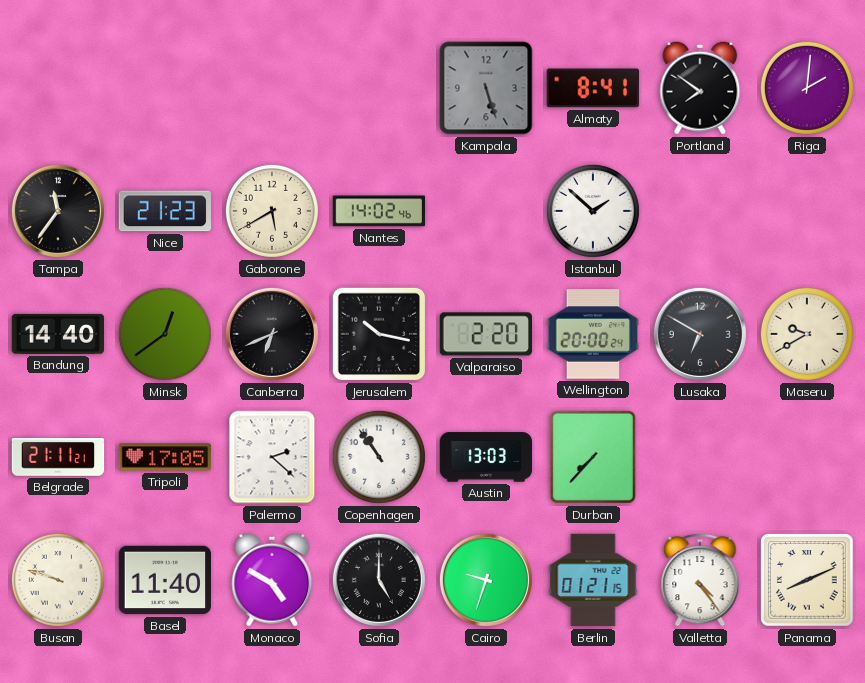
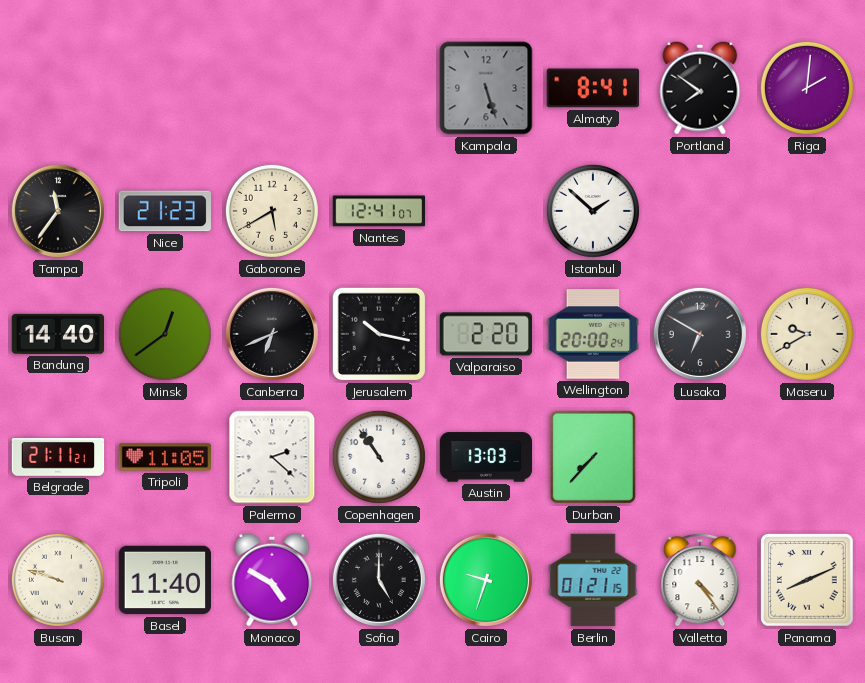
Nantes: 14:02 -> 12:41 (379, 211)
Tripoli: 17:05 -> 11:05 (165, 457)
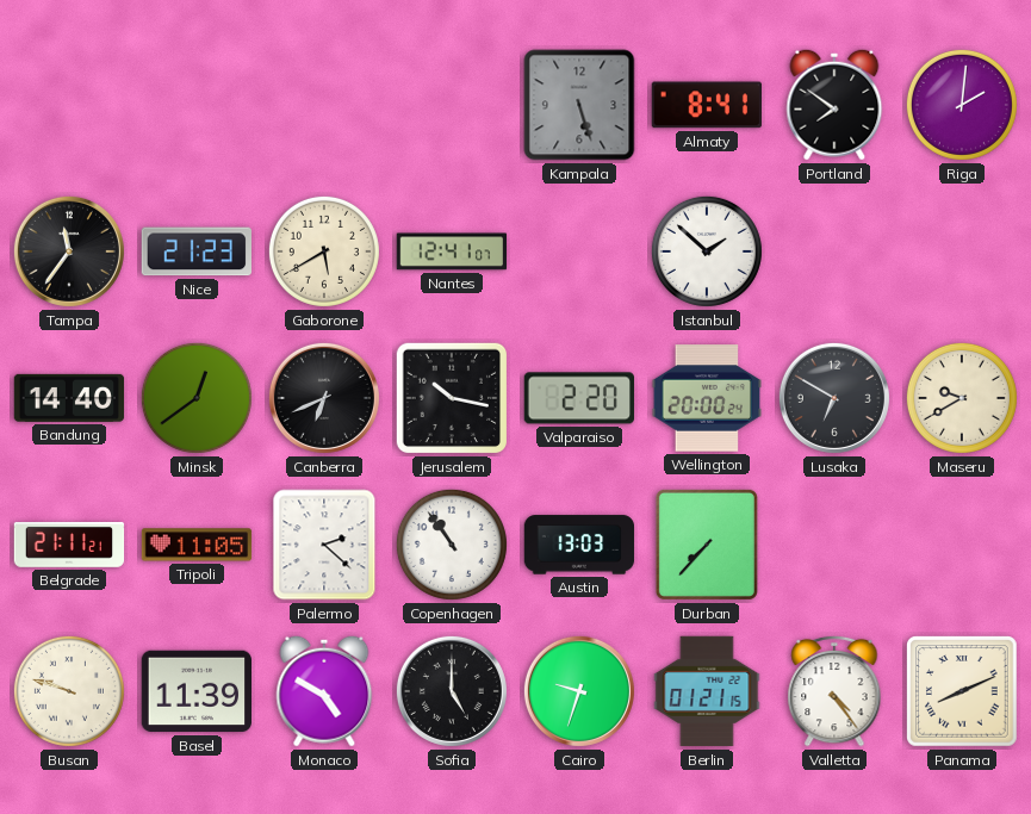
Basel: 11:40 -> 11:39 (195, 691)
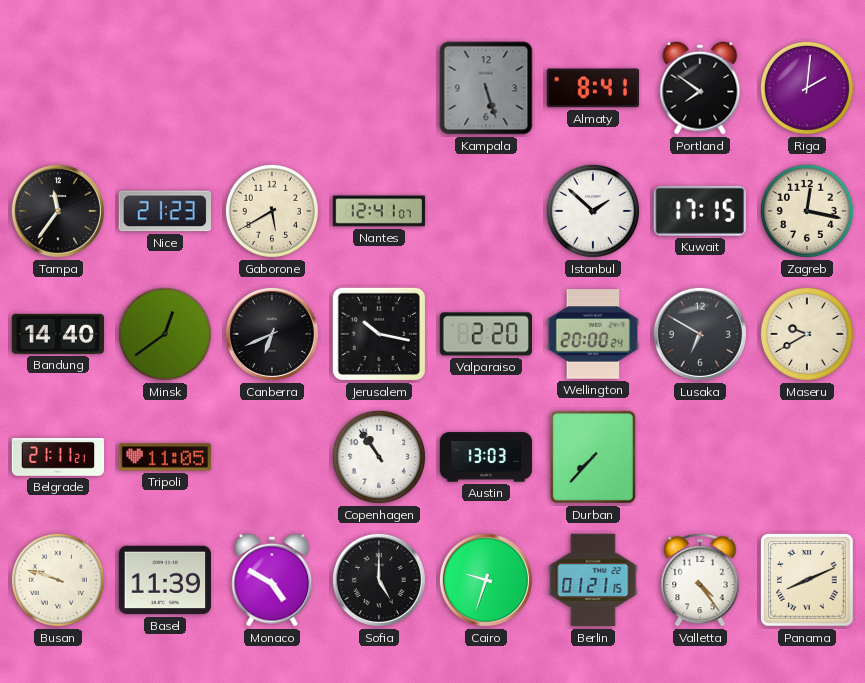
Kuwait: none -> 17:15 (700, 211)
Zagreb: none -> 12:17 (807, 211)
Palermo: 2:22 -> none (324, 545)
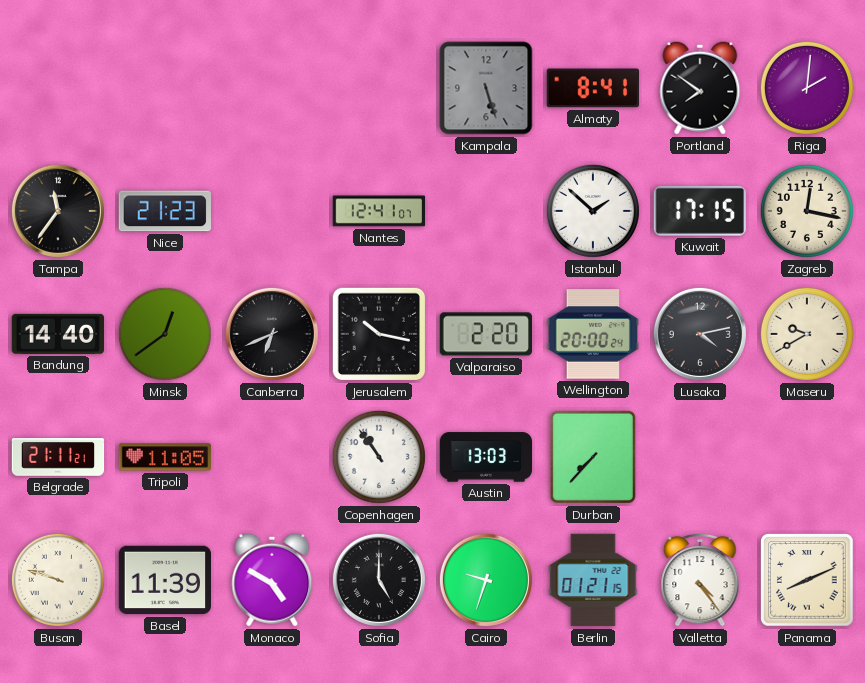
Gaborone: 5:40 -> none (272, 211)
Lusaka: 6:50 -> 4:13 (700, 334)
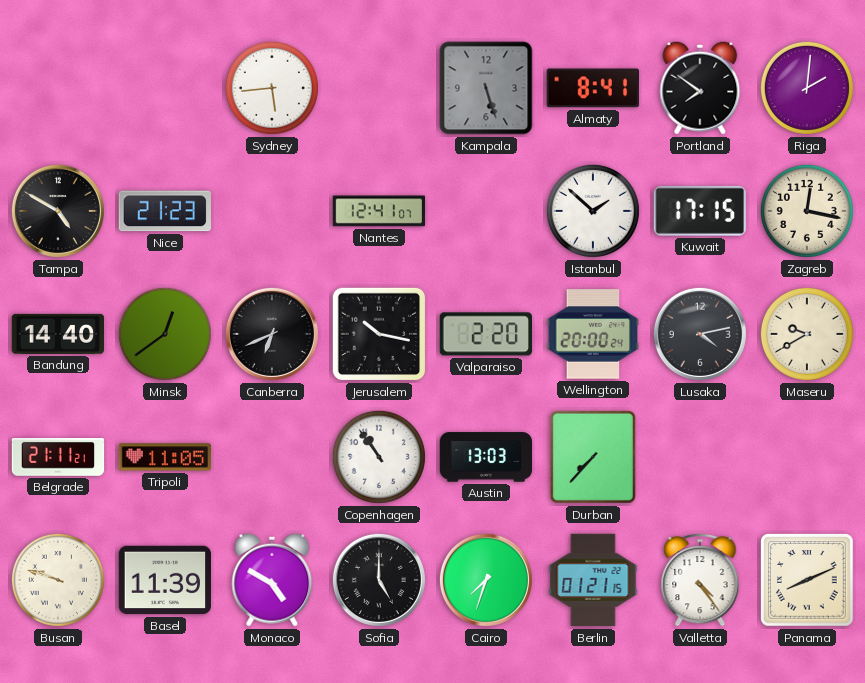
Sydney: none -> 5:44 (272, 88)
Tampa: 11:36 -> 4:50 (58, 211)
Cairo: 9:33 -> 7:33 (486, 580)
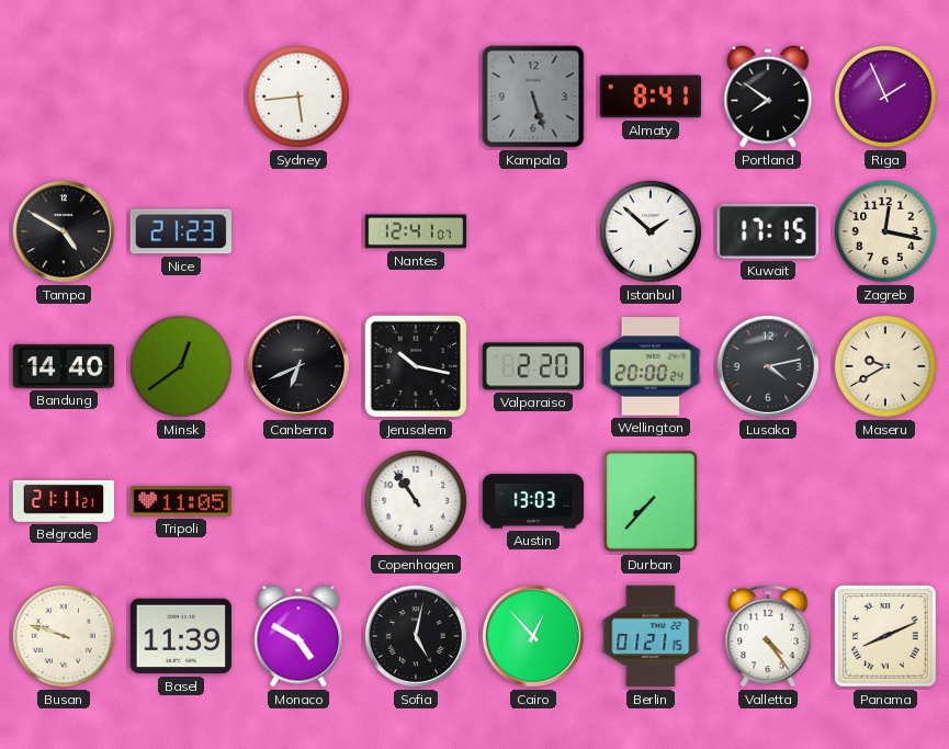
Riga: 2:01 -> 1:56 (885, 97)
Sofia: 5:00 -> 5:02 (416, 636)
Cairo: 7:33 -> 12:53 (533, 636)
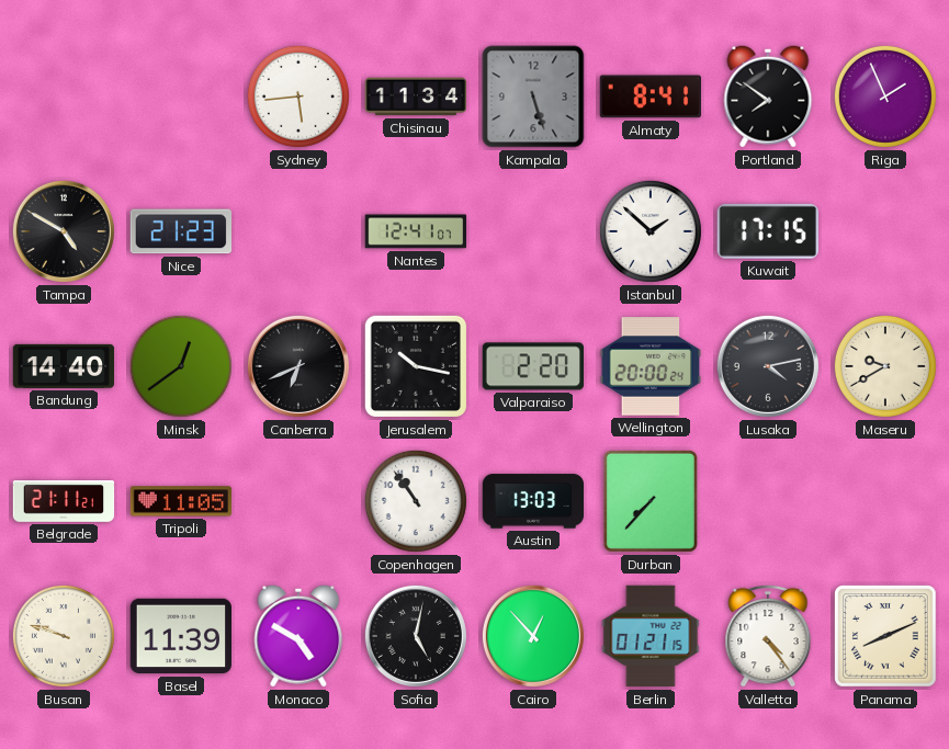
Chisinau: none -> 11:34 (416, 97)
Zagreb: 12:17 -> none (885, 231)
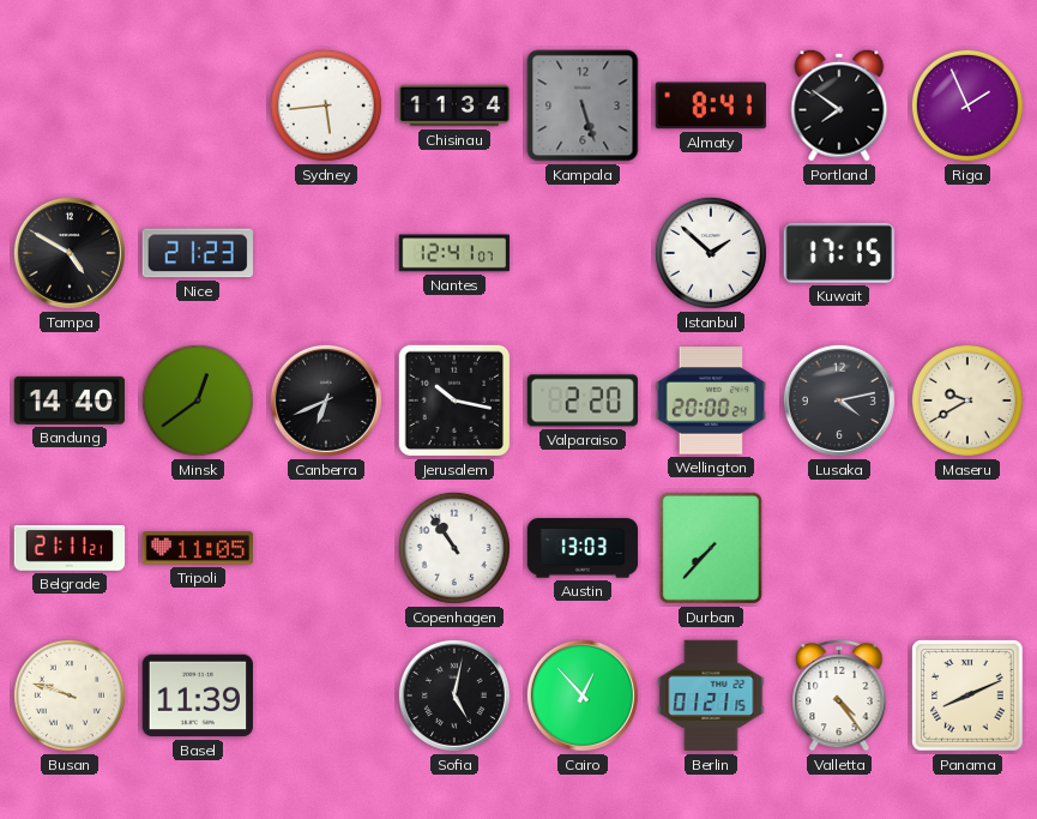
Monaco: 4:50 -> none (298, 636)
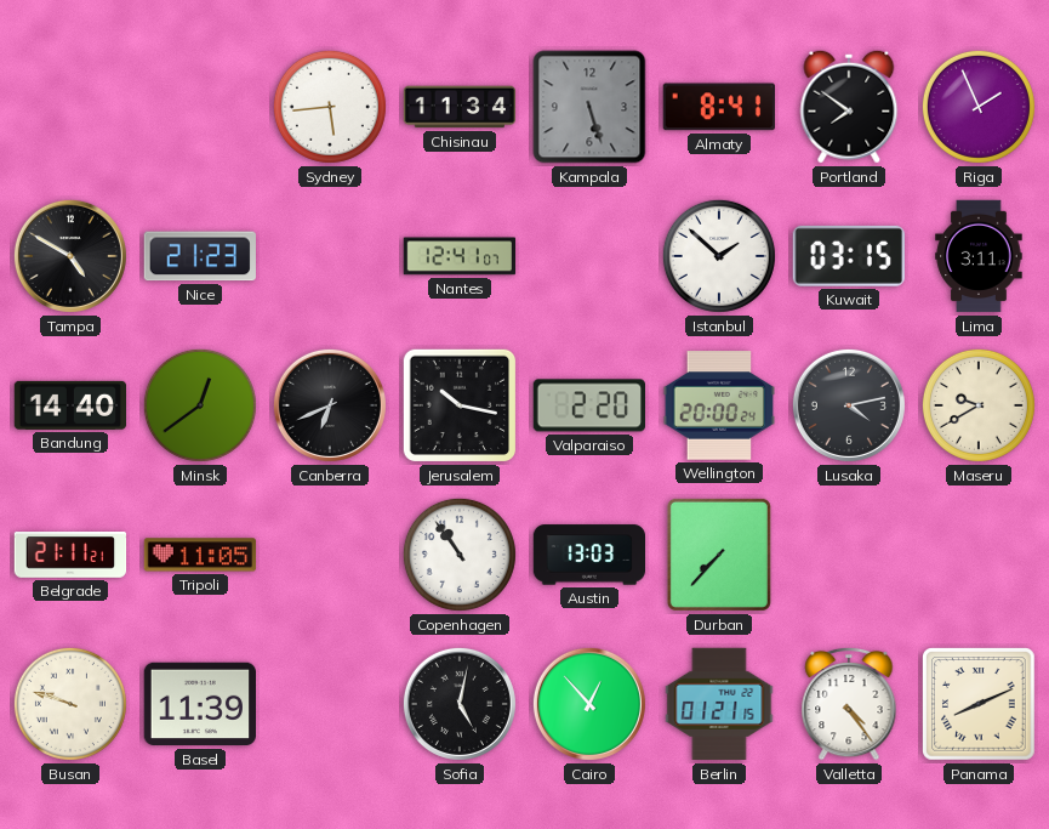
Kuwait: 17:15 -> 03:15 (849, 256)
Lima: none -> 3:11 (979, 256)
